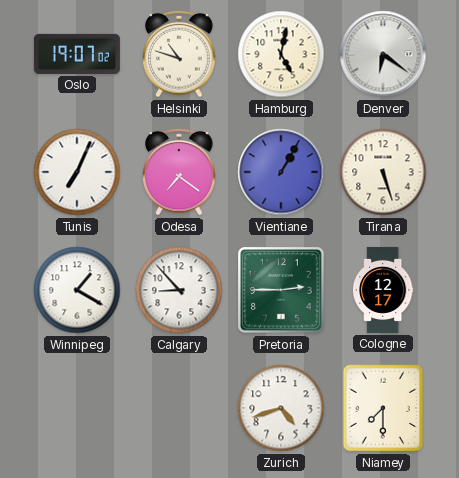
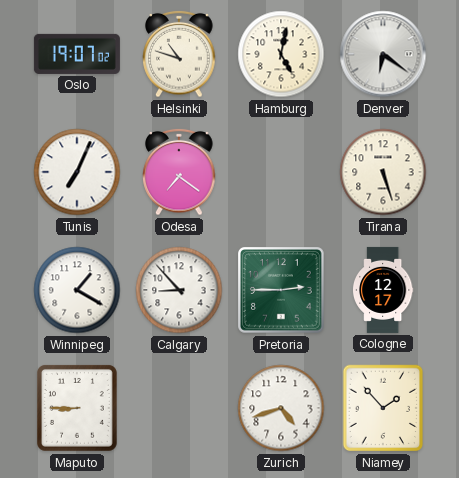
Vientiane: 1:05 -> none (281, 172)
Maputo: none -> 8:45 (77, 408)
Niamey: 7:30 -> 1:53 (383, 408)
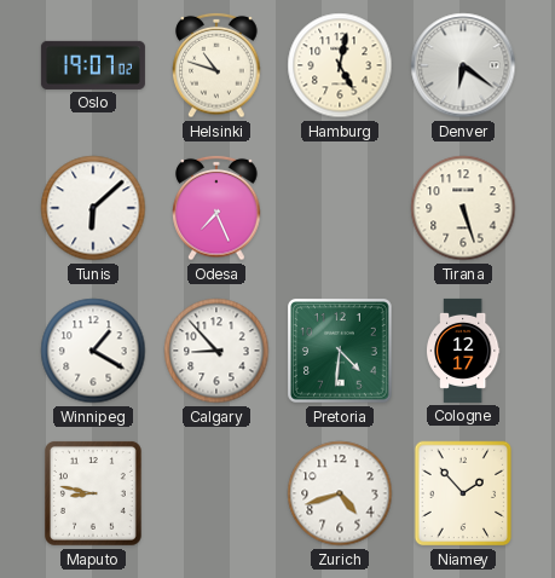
Tunis: 7:04 -> 6:08 (93, 208)
Odesa: 7:21 -> 7:26 (216, 208)
Pretoria: 2:45 -> 4:31 (341, 352)
Maputo: 8:45 -> 8:47 (93, 493)
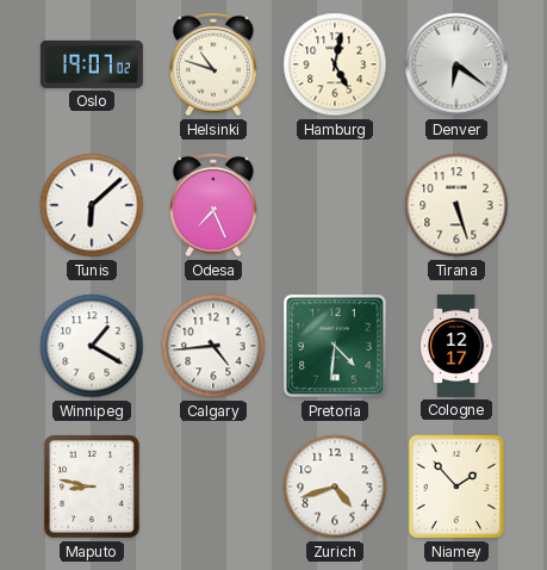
Calgary: 8:53 -> 4:44 (213, 346)
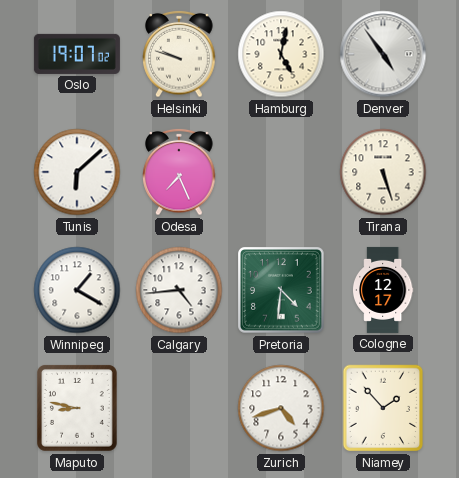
Helsinki: 10:48 -> 9:48 (179, 54)
Denver: 6:21 -> 4:54 (383, 54)
